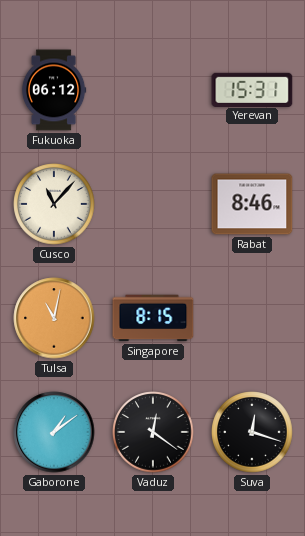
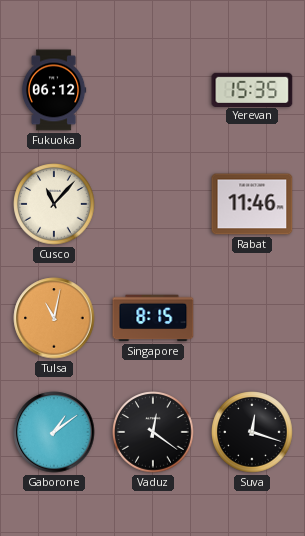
Yerevan: 15:31 -> 15:35 (252, 89)
Rabat: 8:46 -> 11:46 (252, 204)
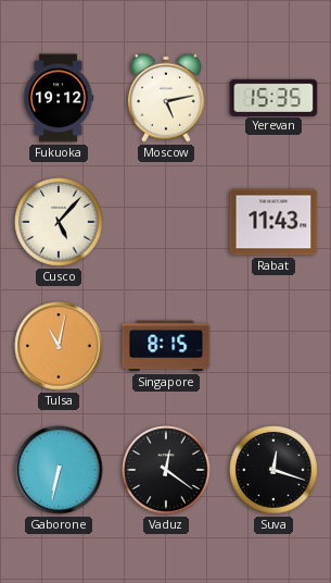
Fukuoka: 06:12 -> 19:12 (59, 98)
Moscow: none -> 5:13 (167, 98)
Cusco: 11:07 -> 5:07 (59, 222)
Rabat: 11:46 -> 11:43 (273, 222)
Gaborone: 1:09 -> 6:32 (59, 470)
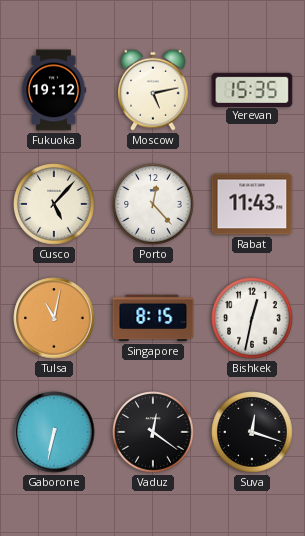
Porto: none -> 12:23 (153, 204)
Bishkek: none -> 12:32 (252, 318)
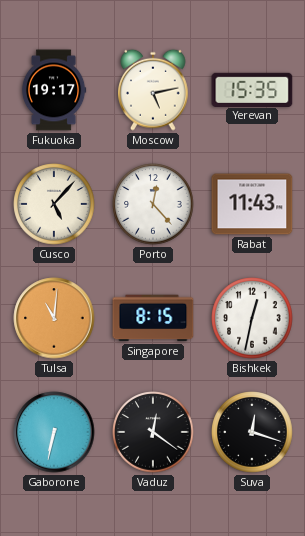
Fukuoka: 19:12 -> 19:17 (54, 90)
Tulsa: 11:02 -> 11:01 (54, 318)
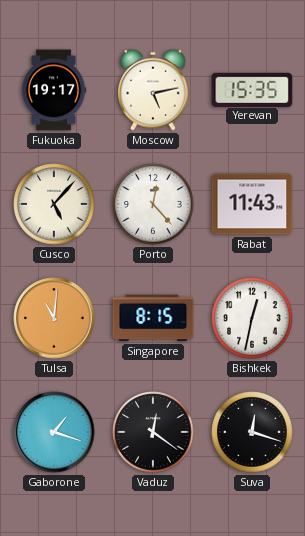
Gaborone: 6:32 -> 1:18 (54, 432)
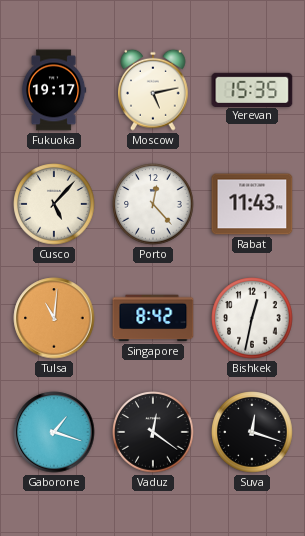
Singapore: 8:15 -> 8:42 (153, 318)
